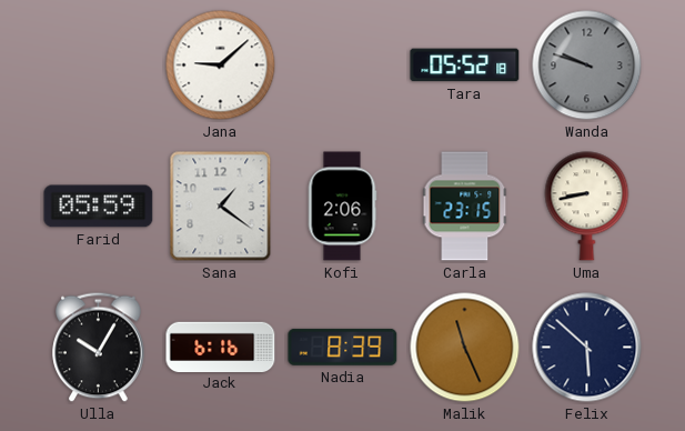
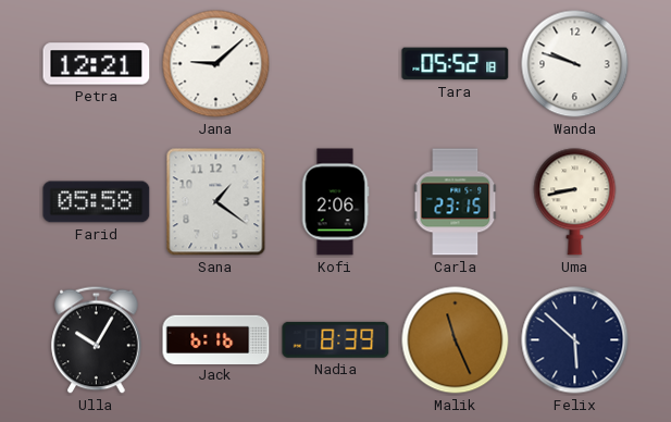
Petra: none -> 12:21 (97, 64)
Wanda dial: grey -> white (575, 64)
Farid: 05:59 -> 05:58 (97, 202)
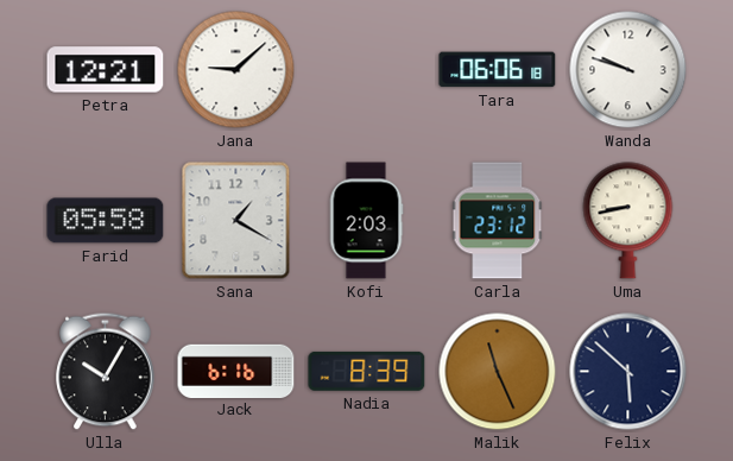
Tara: 05:52 -> 06:06 (498, 70)
Sana: 1:21 -> 1:20 (236, 221)
Kofi: 2:06 -> 2:03 (366, 221)
Carla: 23:15 -> 23:12 (498, 221)
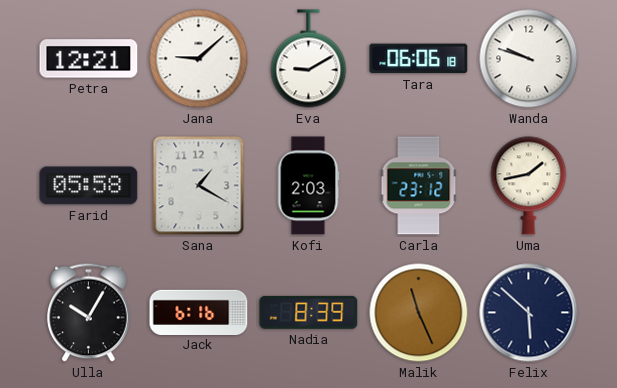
Eva: none -> 9:10 (309, 59)
Uma: 8:43 -> 1:43 (529, 186)
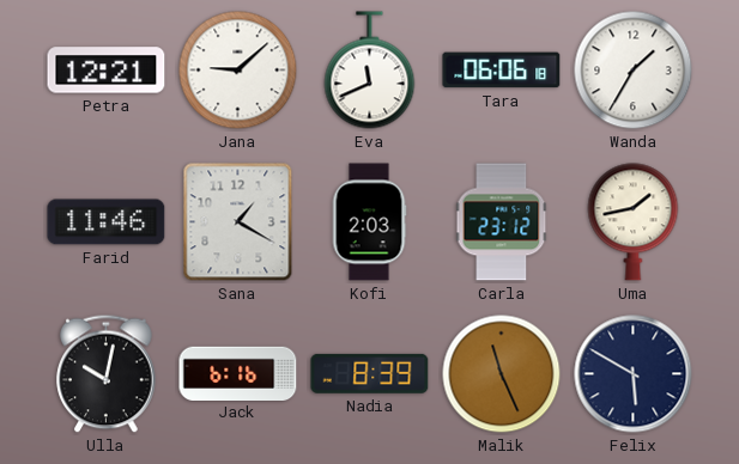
Eva: 9:10 -> 11:41 (370, 71)
Wanda: 9:48 -> 1:35 (634, 71)
Farid: 05:58 -> 11:46 (107, 222)
Ulla: 10:05 -> 10:02 (107, 374)
Felix: 5:52 -> 5:50 (634, 374)
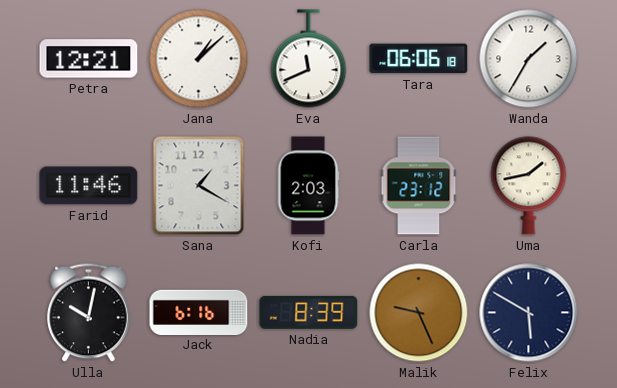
Jana: 9:08 -> 1:08 (199, 59)
Malik: 11:26 -> 9:26 (419, 313)
